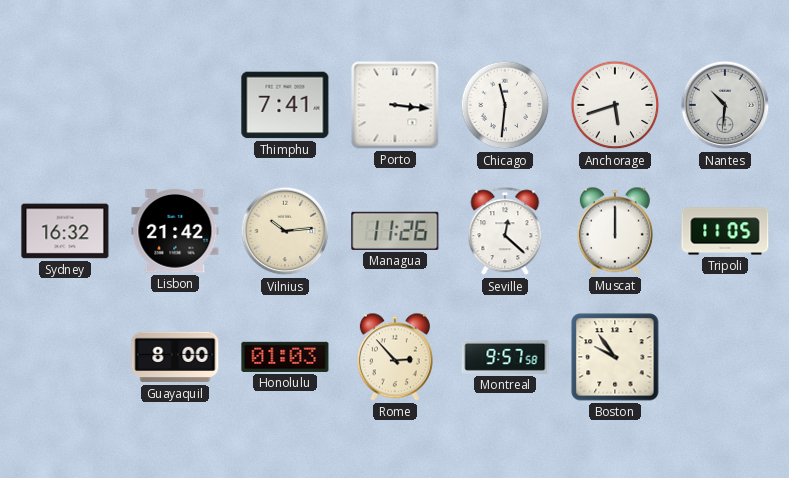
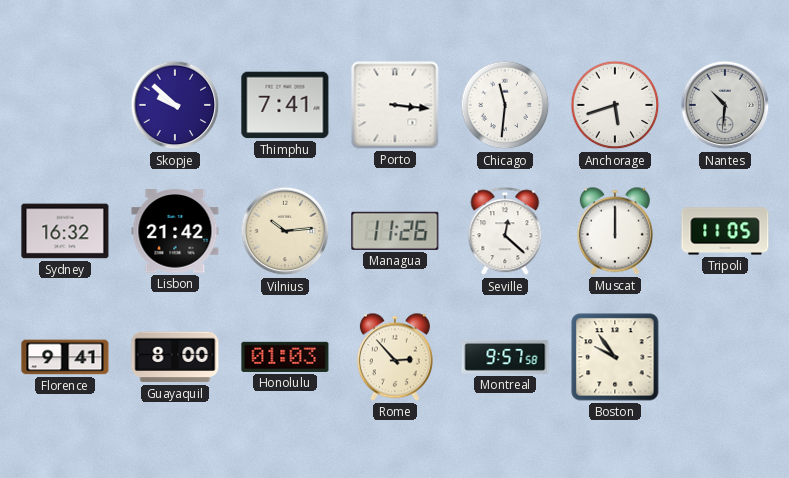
Skopje: none -> 9:52 (175, 105)
Florence: none -> 9:41 (65, 357)
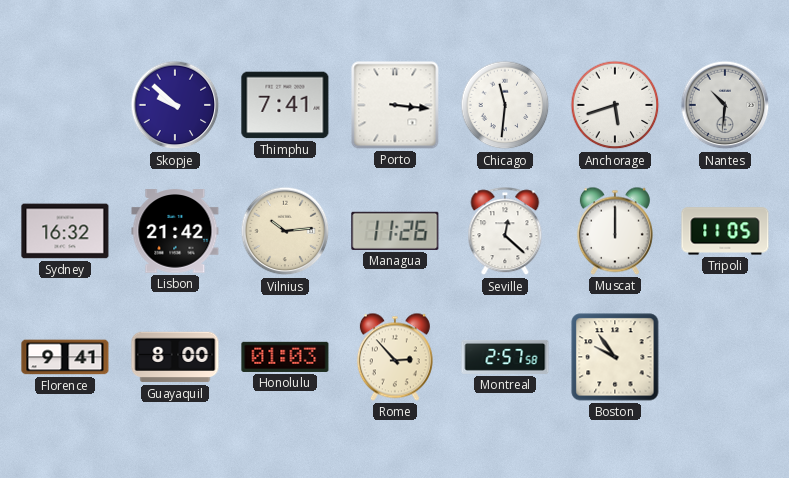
Montreal: 9:57 -> 2:57 (505, 357)
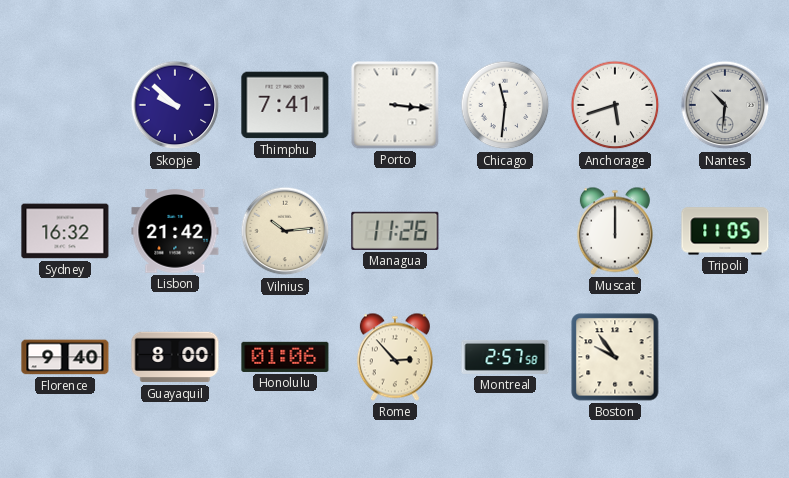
Seville: 12:22 -> none (505, 232)
Florence: 9:41 -> 9:40 (65, 357)
Honolulu: 01:03 -> 01:06 (285, 357)
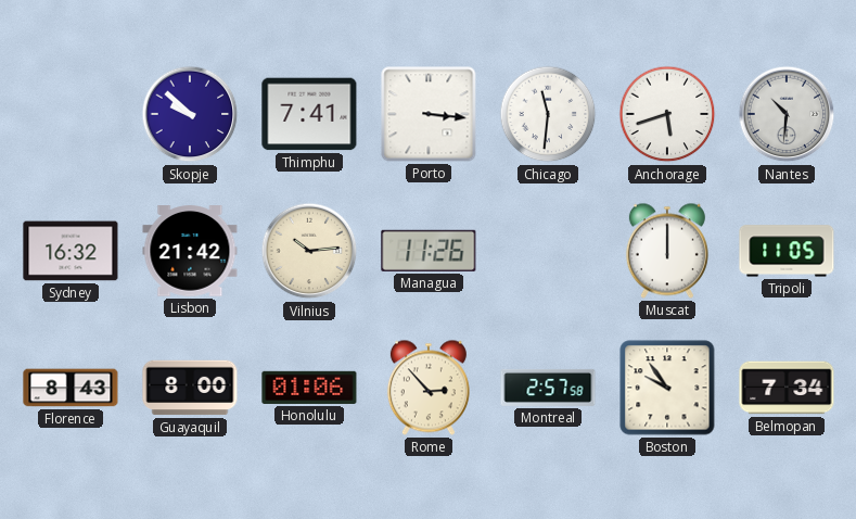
Florence: 9:40 -> 8:43 (71, 388)
Belmopan: none -> 7:34 (787, 388)
